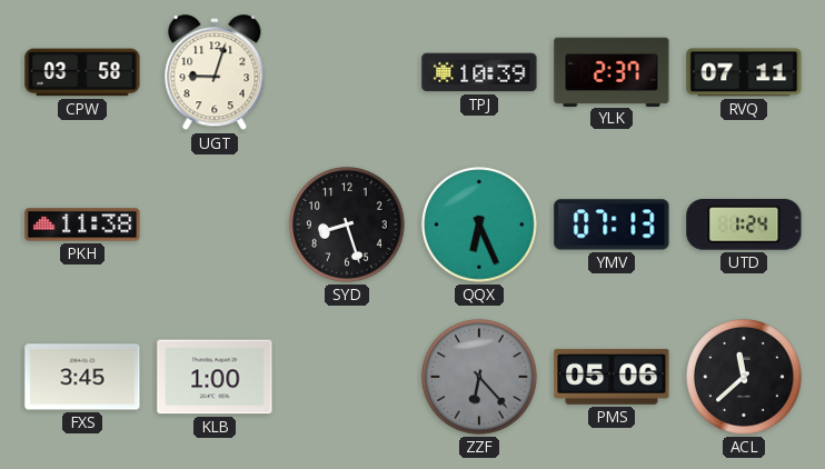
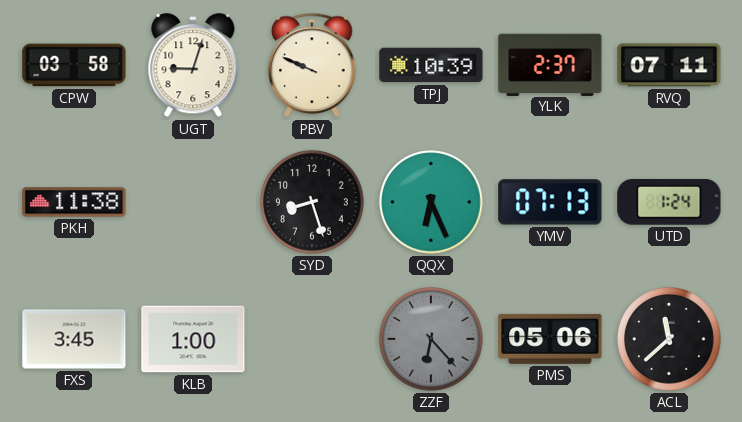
PBV: none -> 9:49 (312, 65)
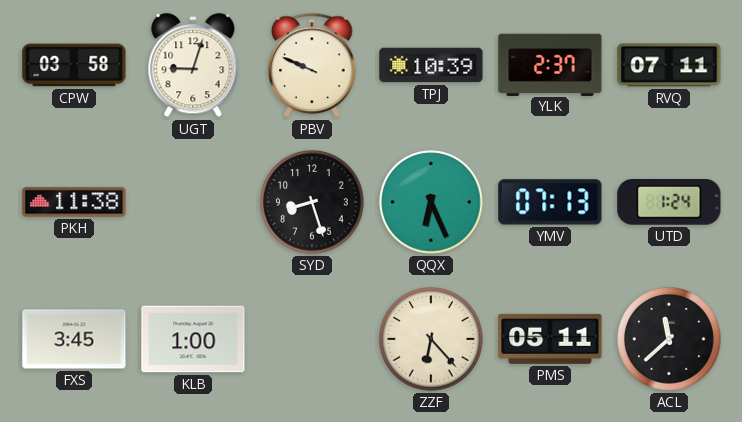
ZZF dial: grey -> cream (431, 339)
PMS: 05:06 -> 05:11 (550, 339)
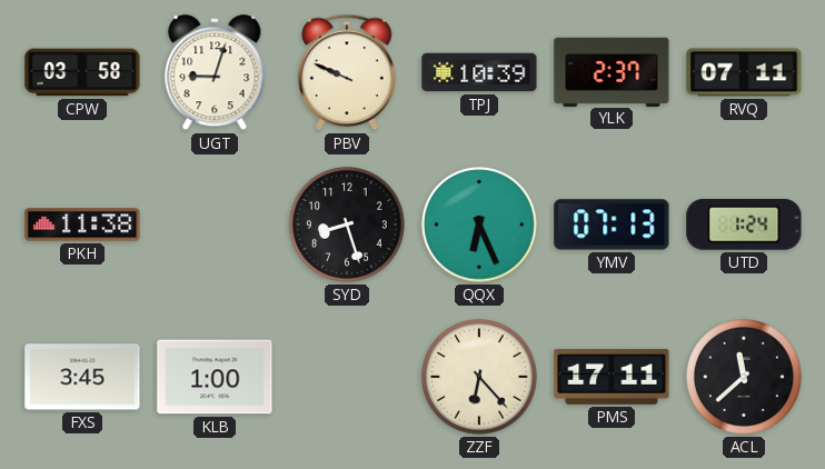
PMS: 05:11 -> 17:11 (612, 377)
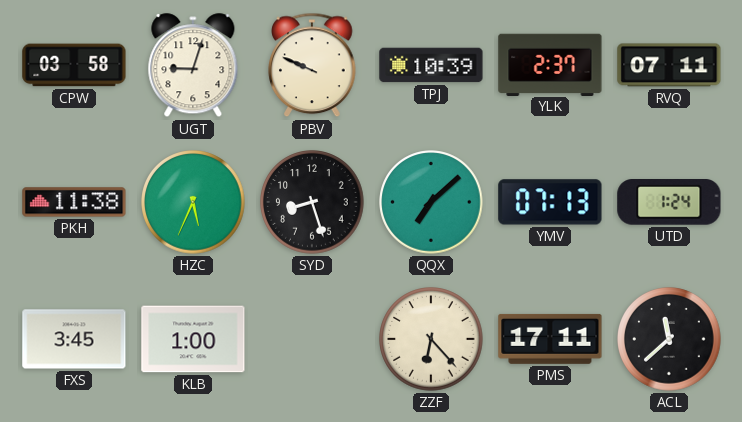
HZC: none -> 5:34 (193, 202)
QQX: 6:26 -> 7:08 (431, 202)
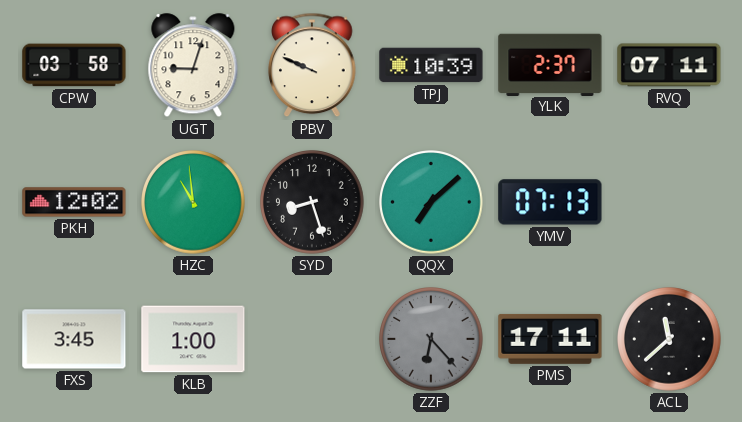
PKH: 11:38 -> 12:02 (74, 202)
HZC: 5:34 -> 10:59 (193, 202)
UTD: 1:24 -> none (669, 202)
ZZF dial: cream -> grey (431, 339)
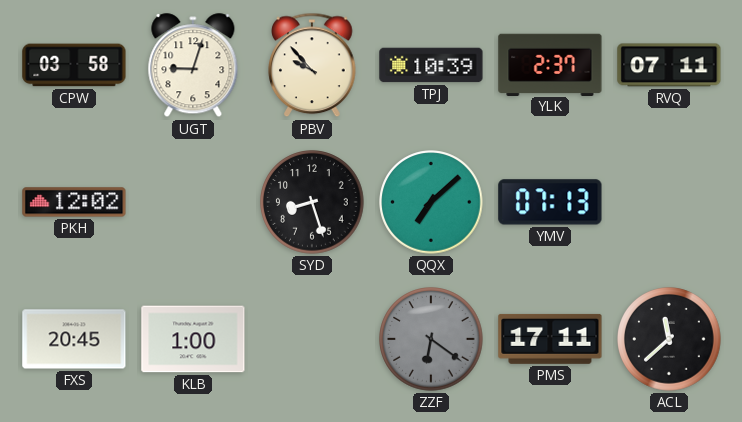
PBV: 9:49 -> 9:53 (312, 65)
HZC: 10:59 -> none (193, 202)
FXS: 3:45 -> 20:45 (74, 339)
ZZF: 6:23 -> 6:21 (431, 339)
